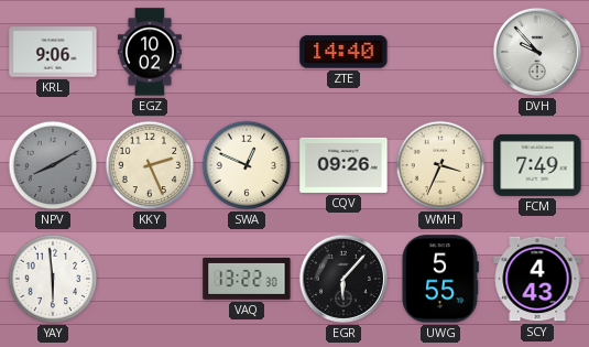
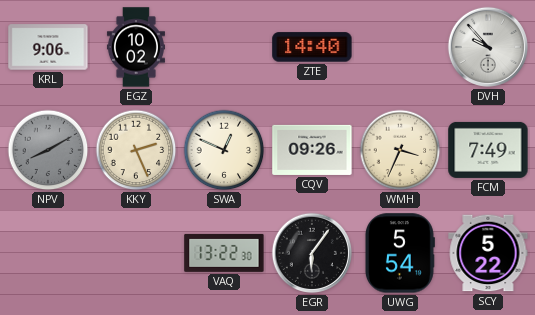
YAY: 5:59 -> none (53, 279)
EGR: 6:07 -> 6:06 (312, 253)
UWG: 5:55 -> 5:54 (399, 253)
SCY: 4:43 -> 5:22 (488, 253)
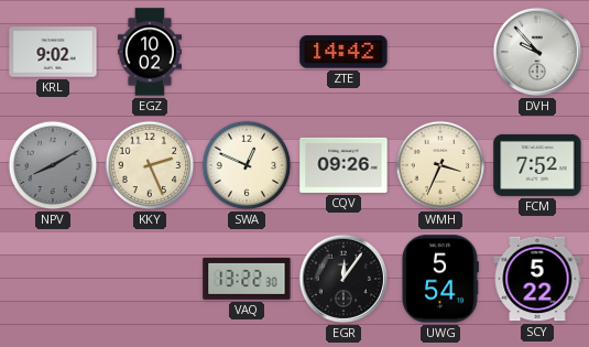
KRL: 9:06 -> 9:02 (53, 52)
ZTE: 14:40 -> 14:42 (343, 52)
FCM: 7:49 -> 7:52 (537, 165)
EGR: 6:06 -> 12:06 (343, 279)
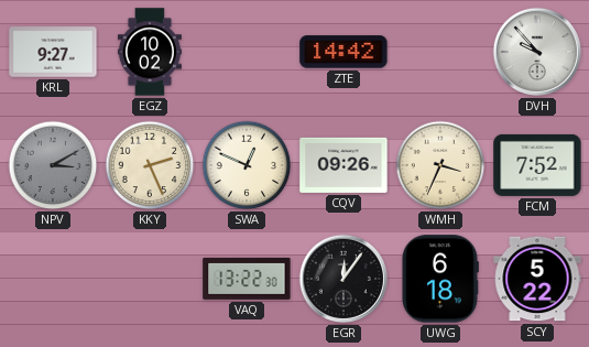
KRL: 9:02 -> 9:27 (53, 52)
NPV: 8:10 -> 3:10 (53, 165)
UWG: 5:54 -> 6:18 (439, 279)
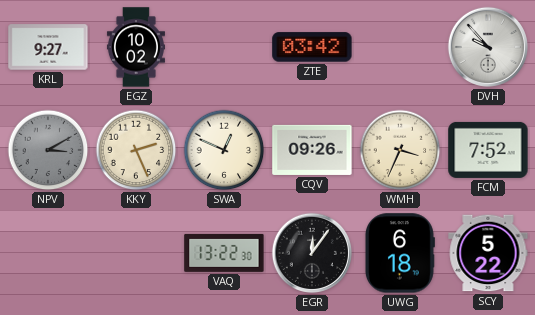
ZTE: 14:42 -> 03:42 (312, 47)
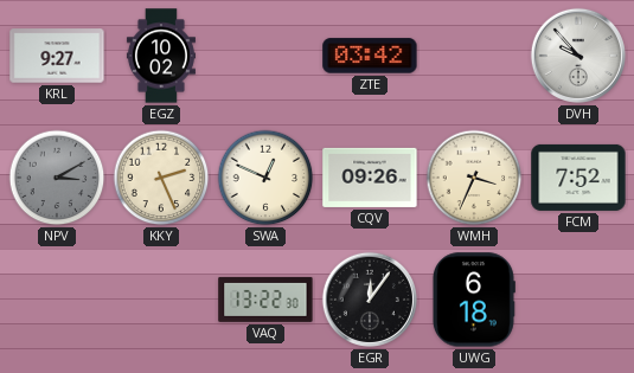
SCY: 5:22 -> none (488, 253)
